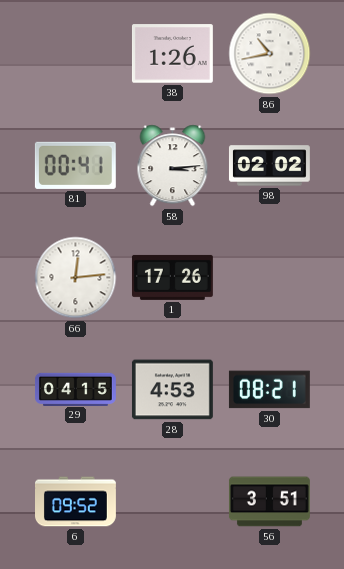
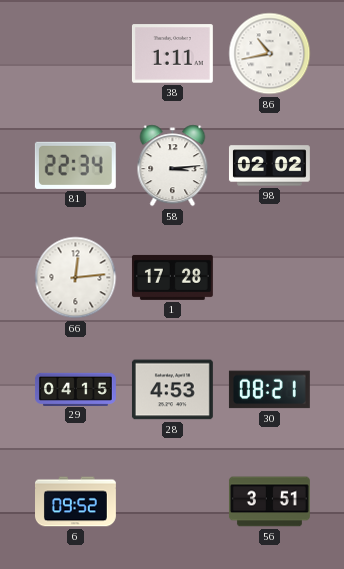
38: 1:26 -> 1:11 (172, 54)
81: 00:41 -> 22:34 (75, 165)
1: 17:26 -> 17:28 (172, 277)
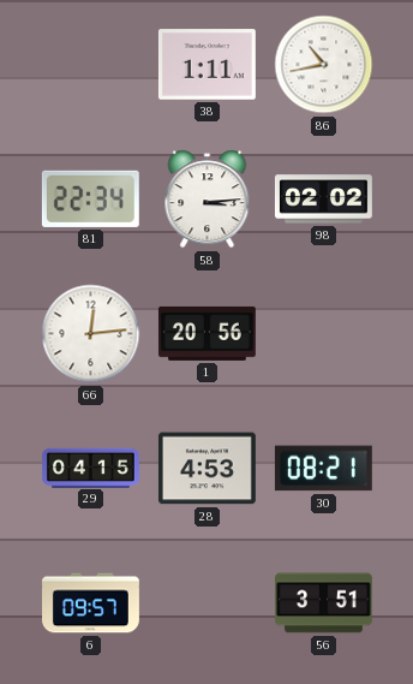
1: 17:28 -> 20:56 (206, 333)
6: 09:52 -> 09:57 (91, 603)
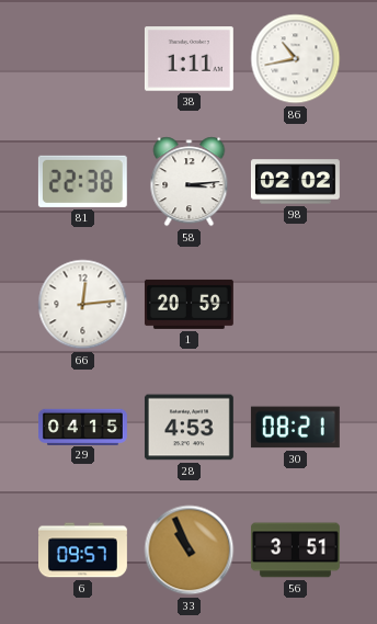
81: 22:34 -> 22:38 (82, 181)
1: 20:56 -> 20:59 (188, 304)
33: none -> 10:56 (190, 551)
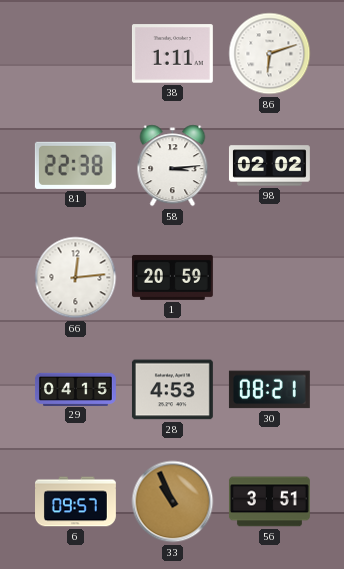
86: 10:43 -> 6:12 (270, 54)
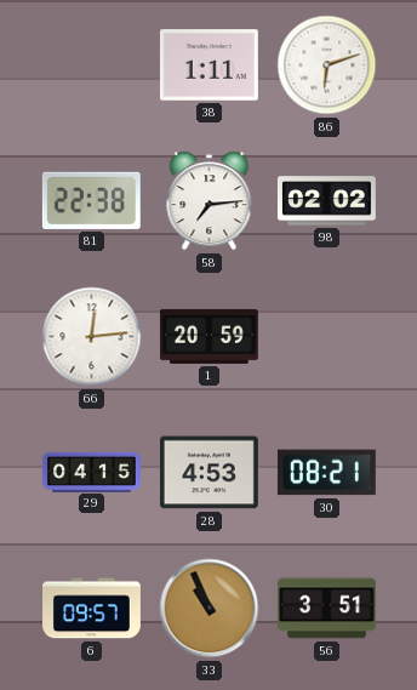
58: 3:14 -> 7:14 (210, 201)
